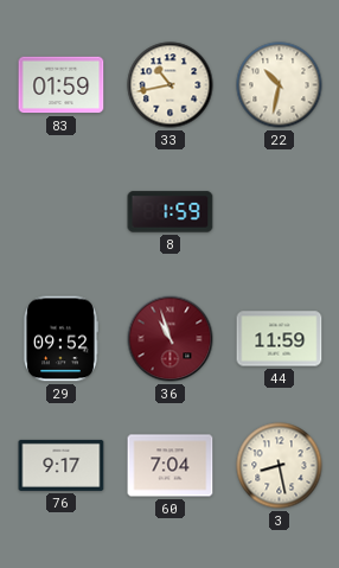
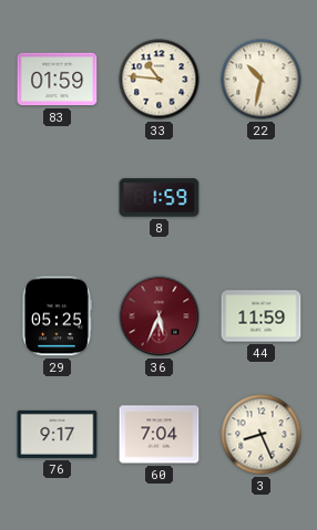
33: 10:43 -> 10:46 (160, 80)
29: 09:52 -> 05:25 (58, 316)
36: 10:57 -> 5:34 (160, 316)
3: 8:28 -> 8:26 (262, 435)
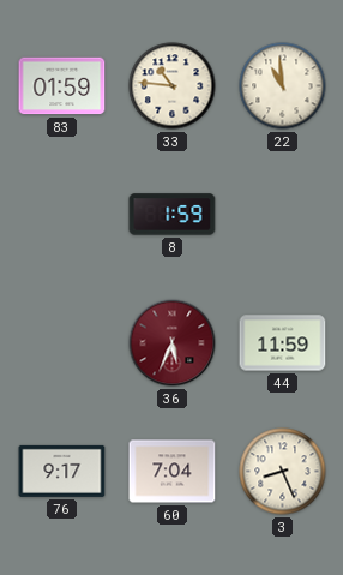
22: 10:32 -> 10:59 (283, 86)
29: 05:25 -> none (58, 316)
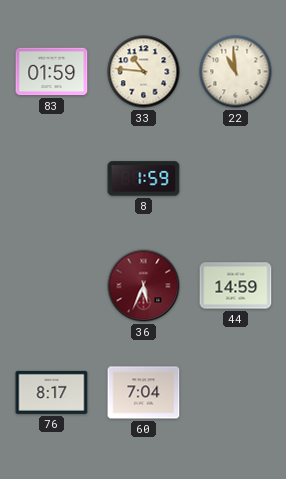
44: 11:59 -> 14:59 (236, 286)
76: 9:17 -> 8:17 (52, 392)
3: 8:26 -> none (283, 472)
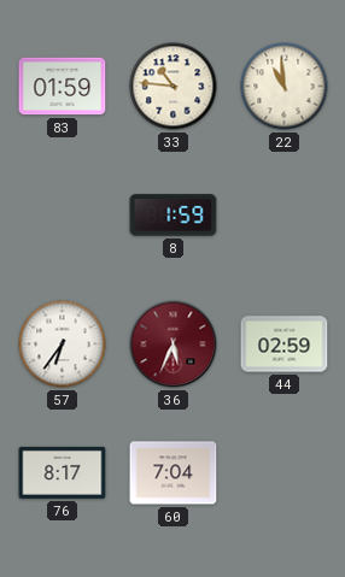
57: none -> 6:36 (63, 345)
44: 14:59 -> 02:59 (285, 345)
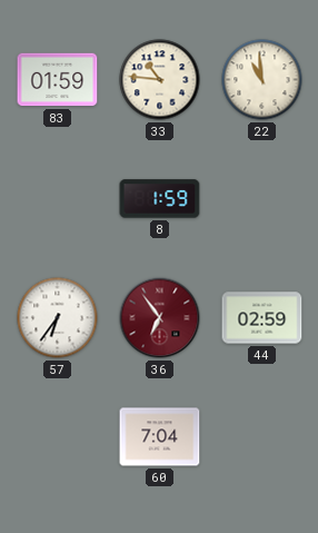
36: 5:34 -> 6:54 (160, 318)
76: 8:17 -> none (63, 472)
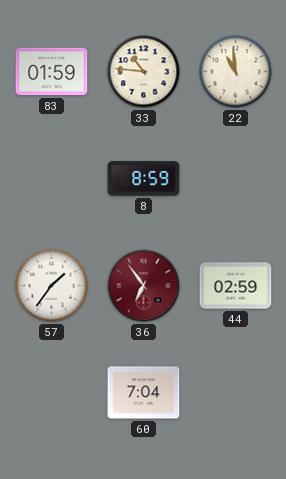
8: 1:59 -> 8:59 (144, 179)
57: 6:36 -> 1:36 (52, 286)
